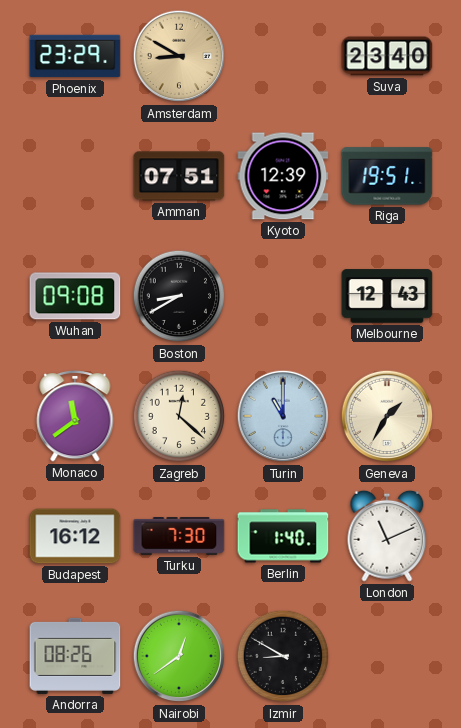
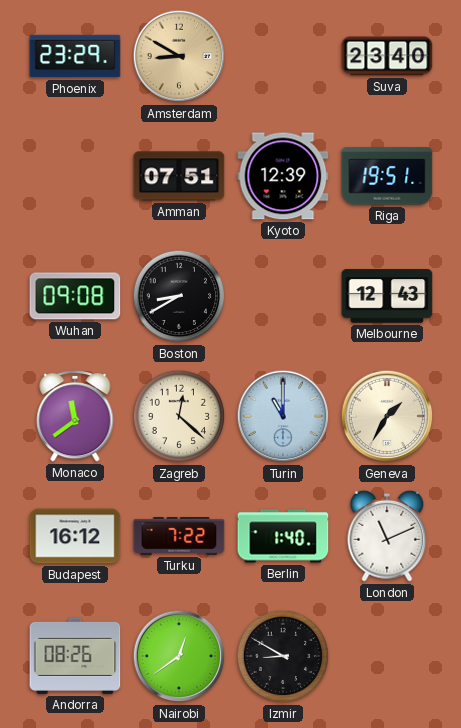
Turku: 7:30 -> 7:22 (179, 537)
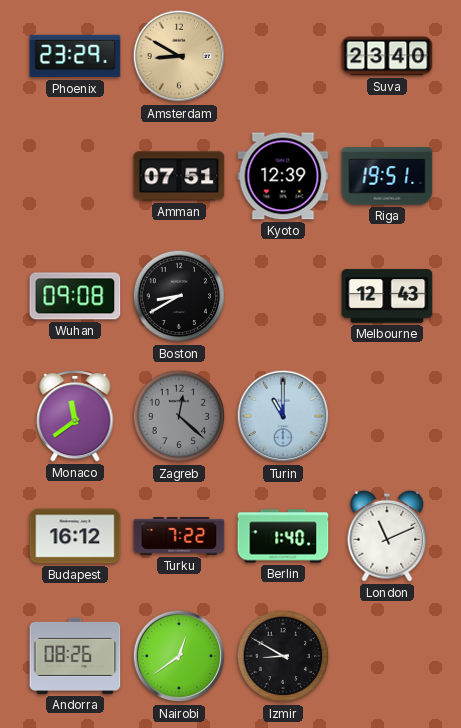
Zagreb dial: cream -> grey (179, 416)
Geneva: 1:35 -> none (387, 416)
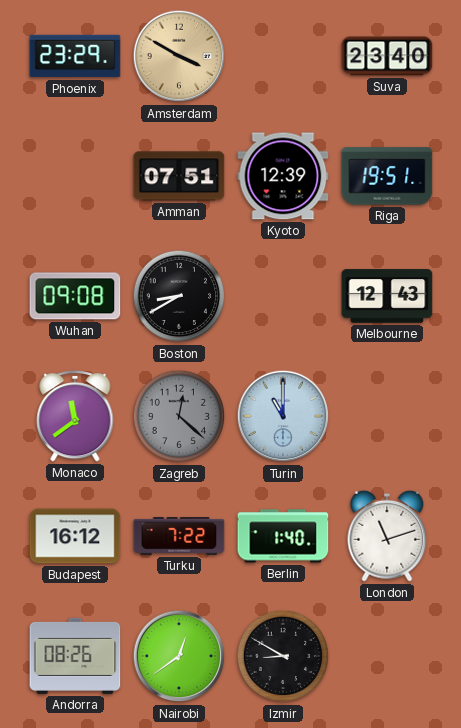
Amsterdam: 8:50 -> 3:50 (179, 56)
London: 11:11 -> 11:12 (387, 536)
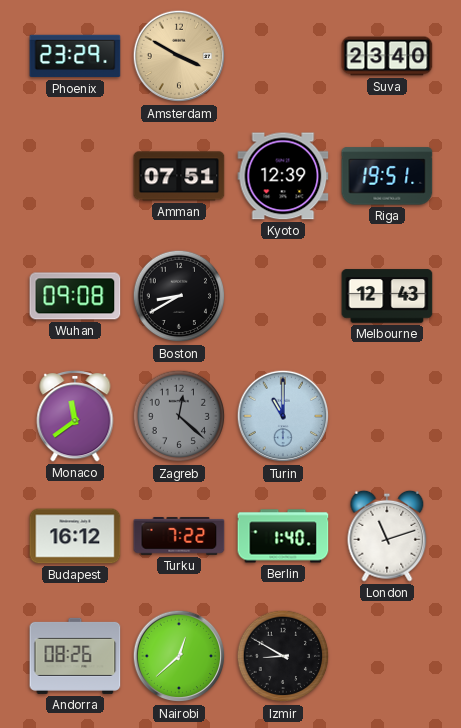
Nairobi: 12:39 -> 12:38 (179, 656)
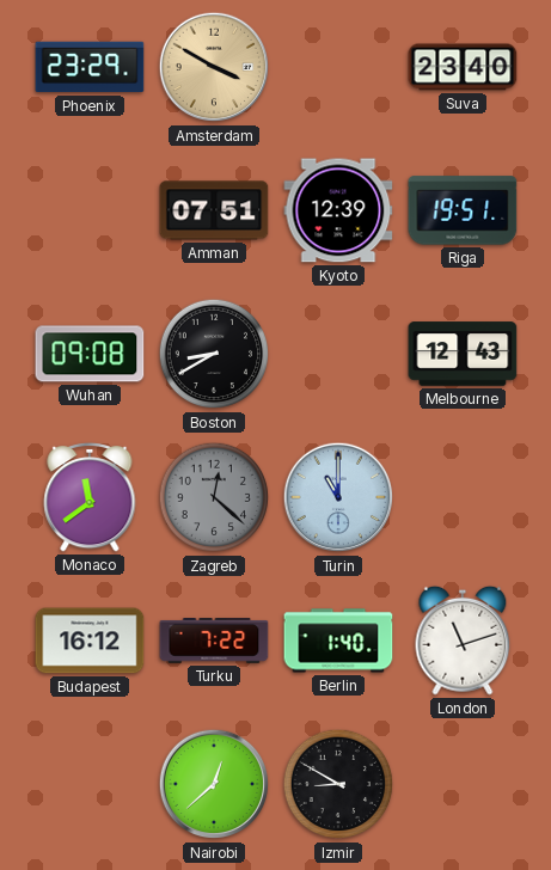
Andorra: 08:26 -> none (75, 656)
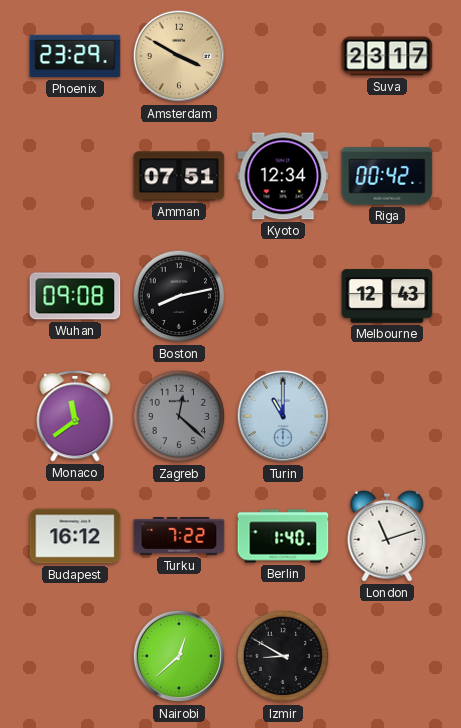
Suva: 23:40 -> 23:17 (387, 56)
Kyoto: 12:39 -> 12:34 (283, 176)
Riga: 19:51 -> 00:42 (387, 176)
Boston: 8:40 -> 8:13 (179, 296)
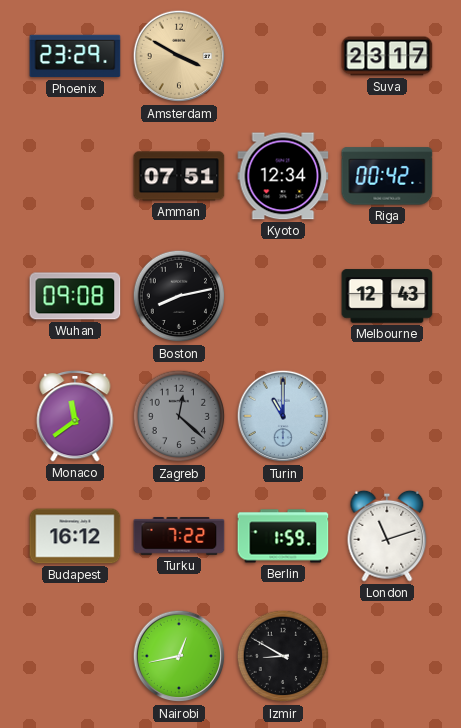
Berlin: 1:40 -> 1:59 (283, 536)
Nairobi: 12:38 -> 12:43 (179, 656)
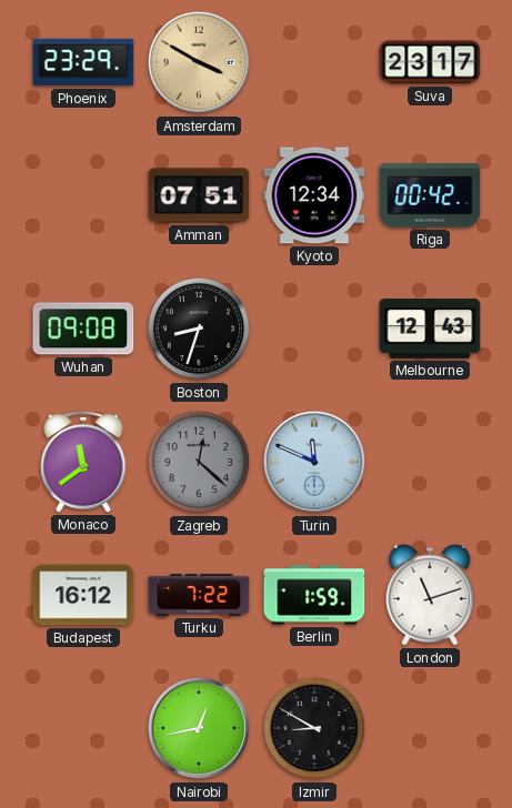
Boston: 8:13 -> 8:33 (199, 329)
Turin: 11:00 -> 11:49 (314, 462)
